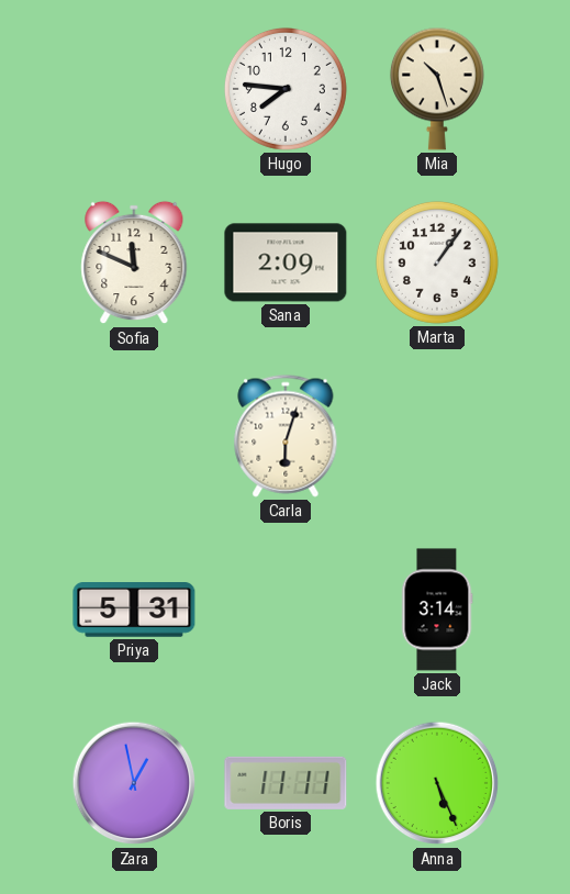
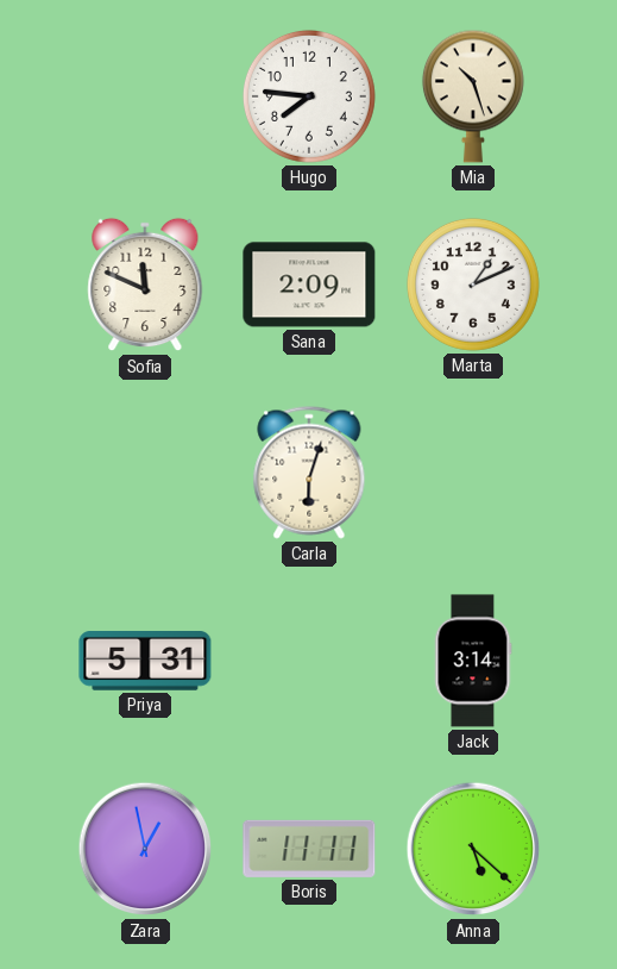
Marta: 1:06 -> 1:11 (473, 285)
Anna: 5:26 -> 5:22 (473, 849)
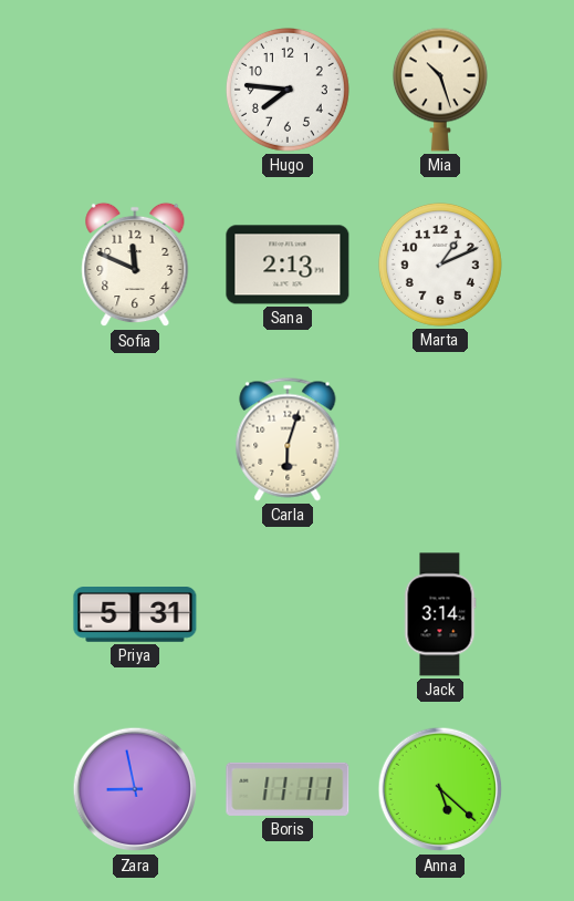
Sana: 2:09 -> 2:13 (288, 265)
Zara: 12:58 -> 8:58 (135, 789)
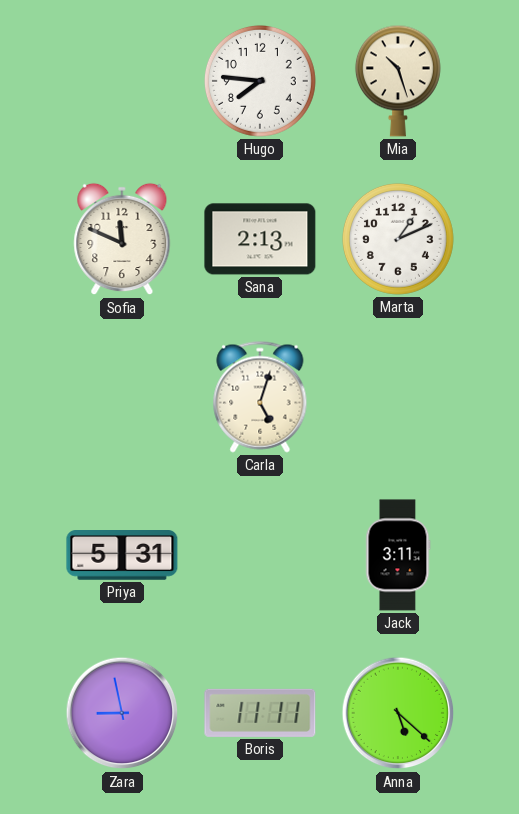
Carla: 6:03 -> 5:03 (260, 397)
Jack: 3:14 -> 3:11 (398, 555)
